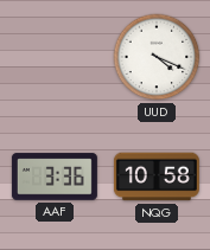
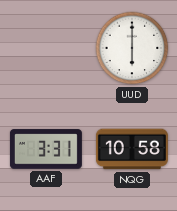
UUD: 4:19 -> 6:00 (132, 48)
AAF: 3:36 -> 3:31 (46, 149)
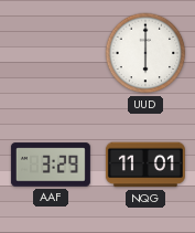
AAF: 3:31 -> 3:29 (51, 165)
NQG: 10:58 -> 11:01 (145, 165)
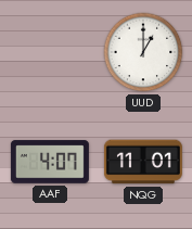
UUD: 6:00 -> 1:00 (143, 52)
AAF: 3:29 -> 4:07 (50, 162)
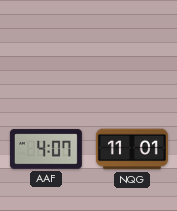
UUD: 1:00 -> none (143, 52)
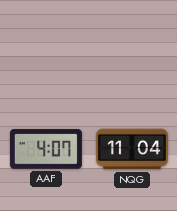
NQG: 11:01 -> 11:04 (132, 149)
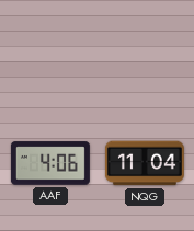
AAF: 4:07 -> 4:06 (50, 163)
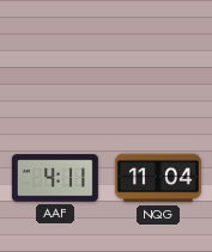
AAF: 4:06 -> 4:11 (55, 178)
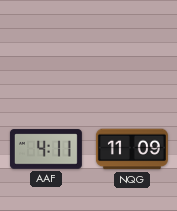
NQG: 11:04 -> 11:09 (132, 149)
